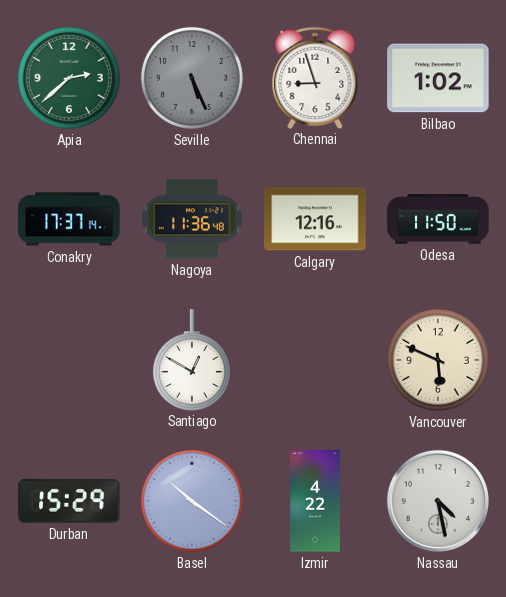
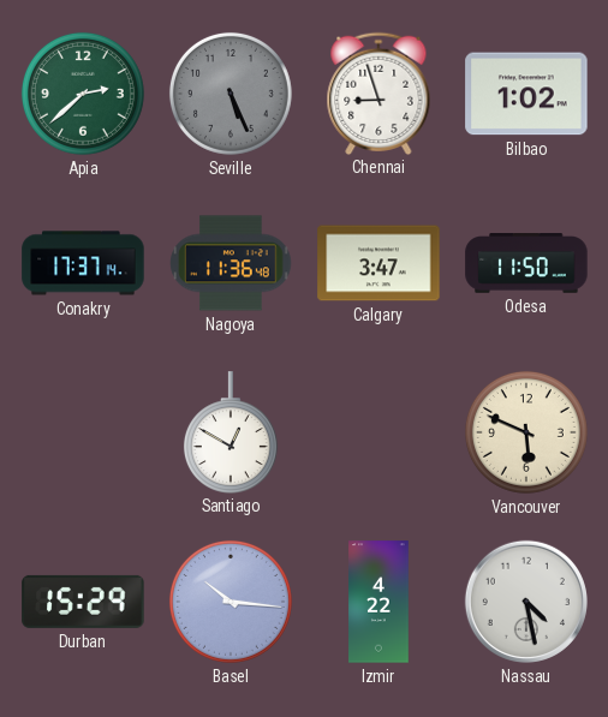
Calgary: 12:16 -> 3:47 (378, 263)
Basel: 10:21 -> 10:16 (231, 602)
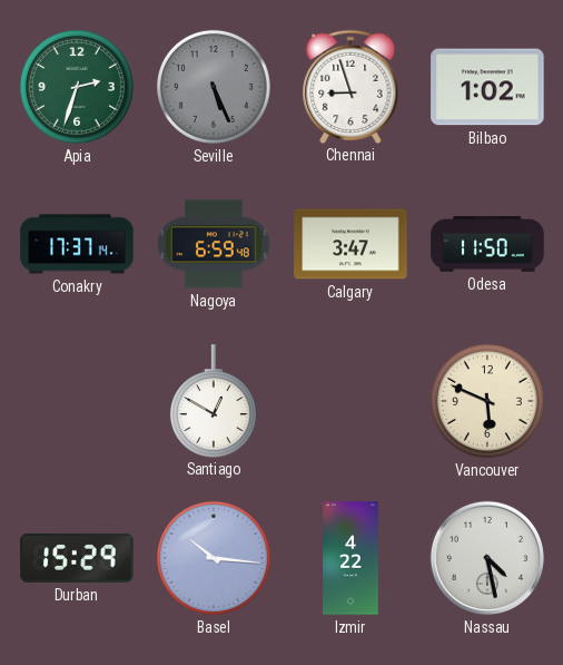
Apia: 2:38 -> 2:33 (77, 87)
Nagoya: 11:36 -> 6:59 (214, 244)
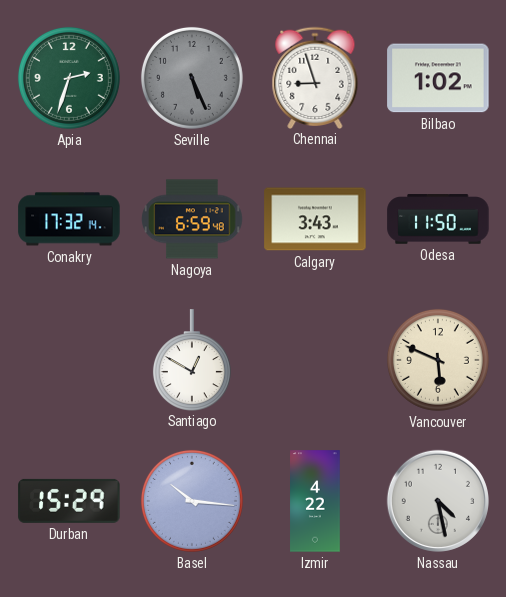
Conakry: 17:37 -> 17:32 (69, 219)
Calgary: 3:47 -> 3:43 (315, 219)
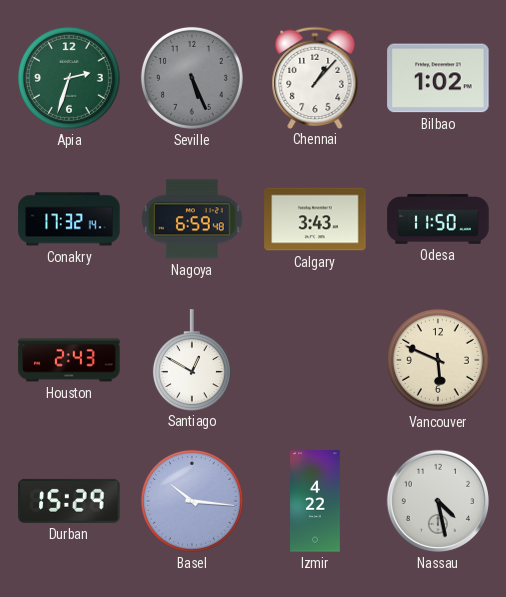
Chennai: 8:57 -> 1:07 (315, 77)
Houston: none -> 2:43 (69, 360)
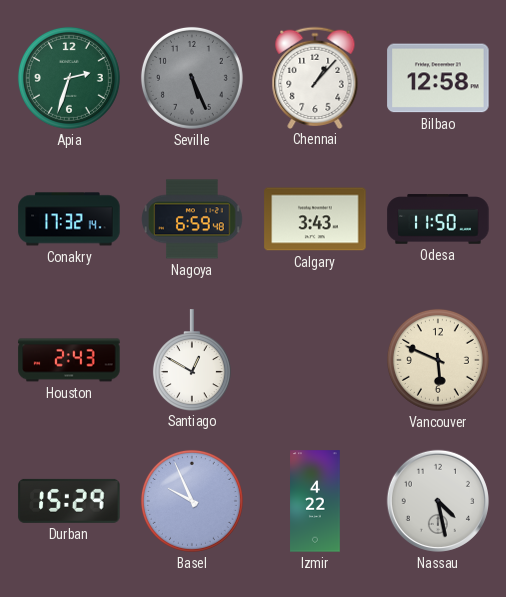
Bilbao: 1:02 -> 12:58 (438, 78)
Basel: 10:16 -> 9:56 (192, 501)
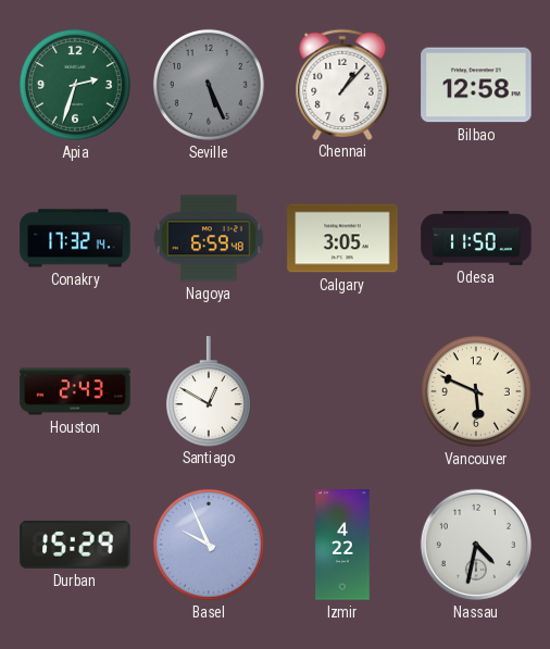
Calgary: 3:43 -> 3:05 (342, 238)
Nassau: 4:28 -> 4:32 (476, 545)
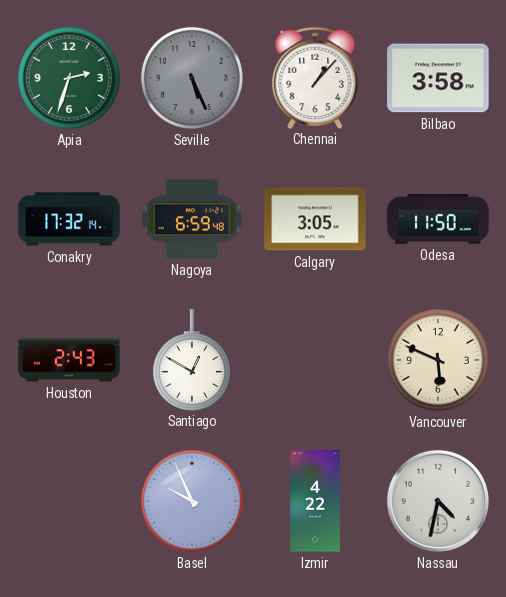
Bilbao: 12:58 -> 3:58 (438, 78)
Durban: 15:29 -> none (75, 545)
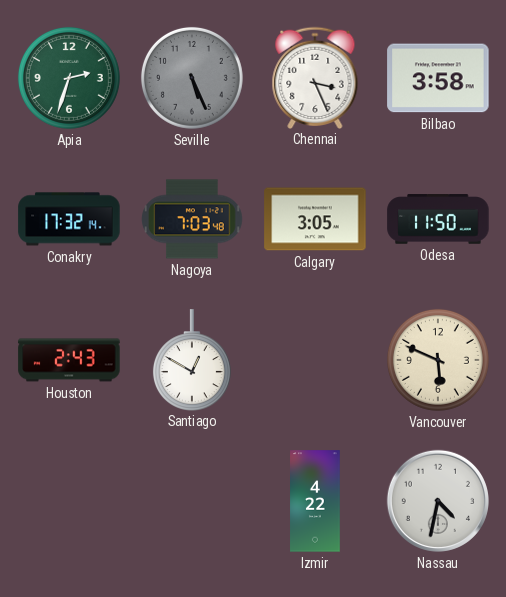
Chennai: 1:07 -> 3:26 (315, 77)
Nagoya: 6:59 -> 7:03 (192, 219)
Basel: 9:56 -> none (192, 501)
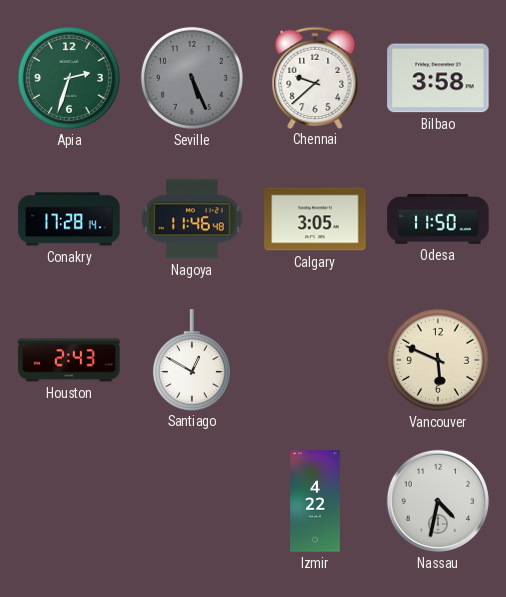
Chennai: 3:26 -> 9:38 (315, 77)
Conakry: 17:32 -> 17:28 (69, 219)
Nagoya: 7:03 -> 11:46 (192, 219)
